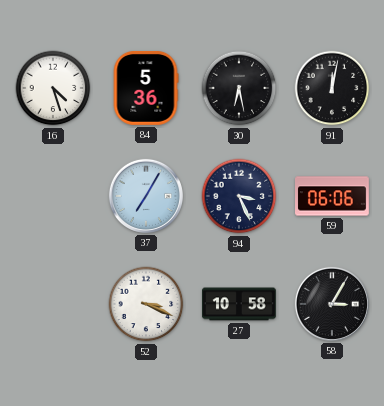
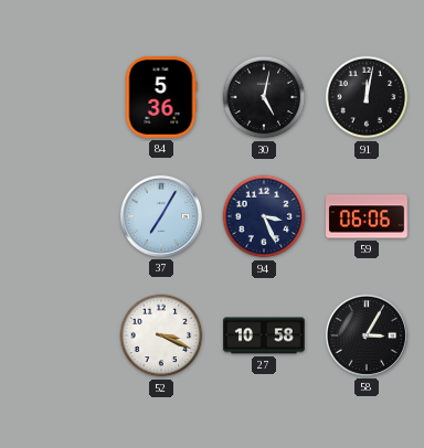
16: 4:27 -> none (53, 88)
30: 6:28 -> 5:02 (264, 97)
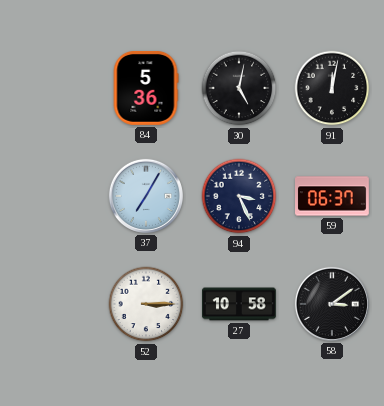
59: 06:06 -> 06:37 (333, 196)
52: 3:19 -> 3:15 (146, 304)
58: 3:05 -> 3:09 (332, 304)
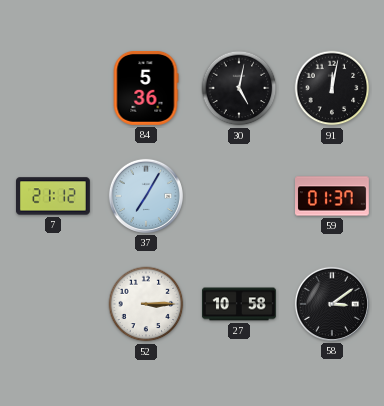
7: none -> 21:12 (54, 196)
94: 3:26 -> none (239, 196)
59: 06:37 -> 01:37 (333, 196)
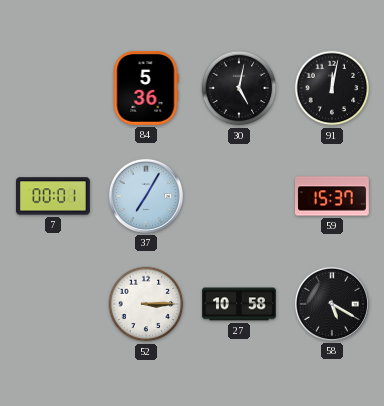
7: 21:12 -> 00:01 (54, 196)
59: 01:37 -> 15:37 (333, 196)
58: 3:09 -> 5:20 (332, 304)
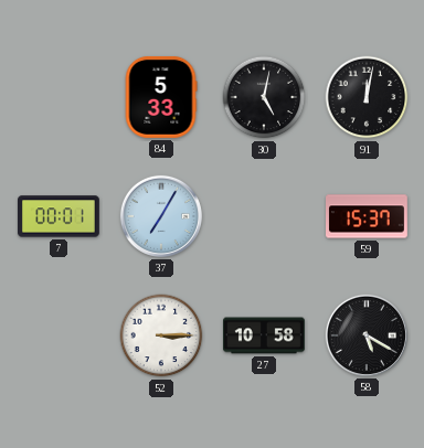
84: 5:36 -> 5:33 (161, 98)
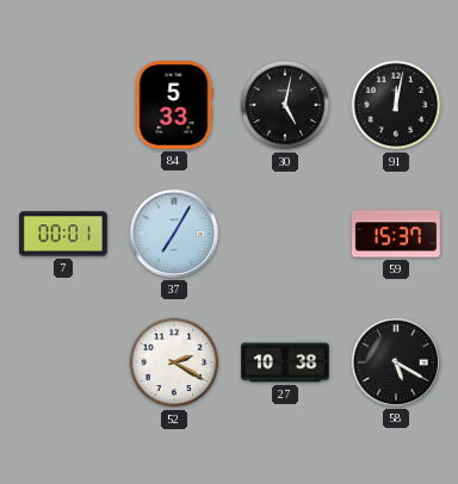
52: 3:15 -> 2:20 (174, 362)
27: 10:58 -> 10:38 (286, 362)
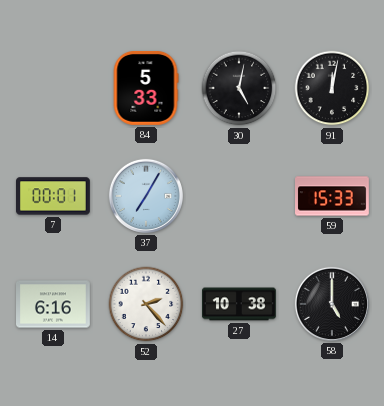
59: 15:37 -> 15:33 (333, 196)
14: none -> 6:16 (54, 304)
52: 2:20 -> 2:23 (146, 304)
58: 5:20 -> 5:00 (332, 304)
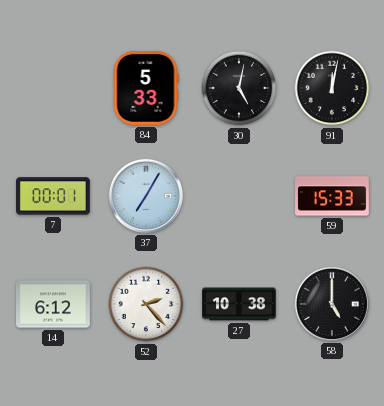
14: 6:16 -> 6:12 (54, 304)
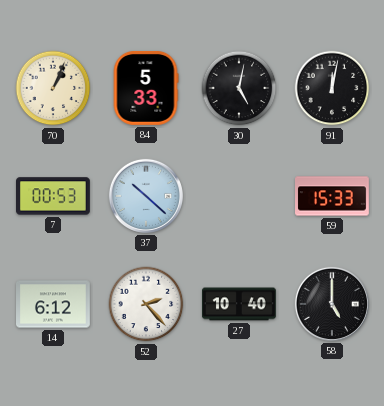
70: none -> 1:04 (53, 88)
7: 00:01 -> 00:53 (54, 196)
37: 7:05 -> 10:22 (146, 196)
27: 10:38 -> 10:40 (240, 304)
